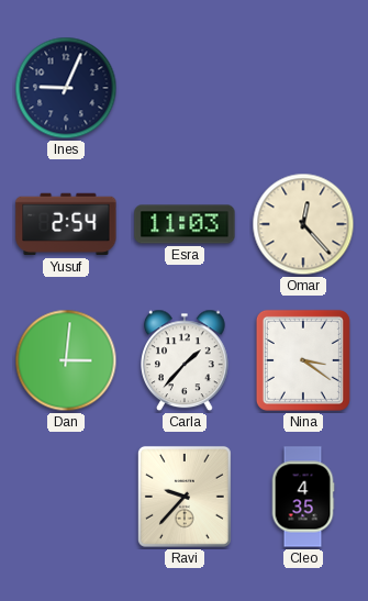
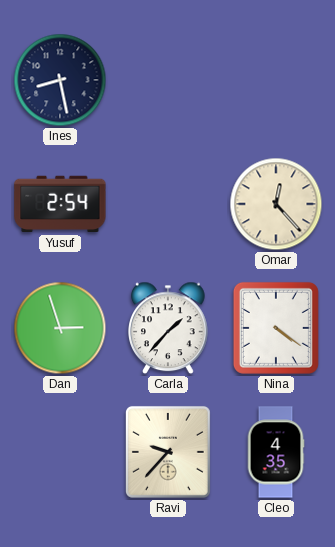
Ines: 9:04 -> 8:28 (60, 80)
Esra: 11:03 -> none (185, 224)
Dan: 3:01 -> 2:57 (60, 328)
Nina: 3:21 -> 4:21 (276, 328)
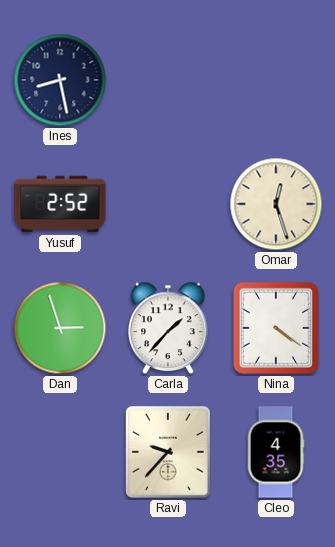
Yusuf: 2:54 -> 2:52 (60, 204)
Omar: 12:23 -> 12:27 (276, 204)
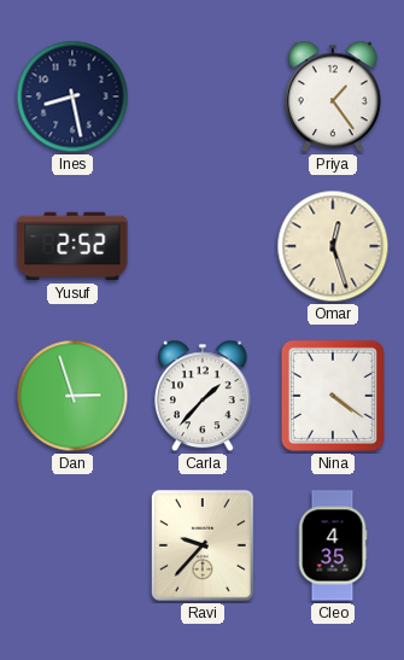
Priya: none -> 1:24 (334, 97)
